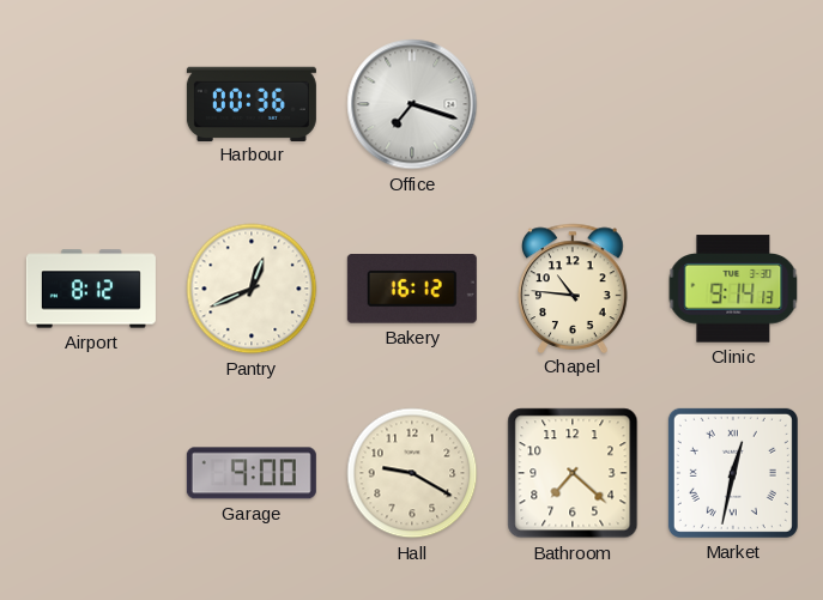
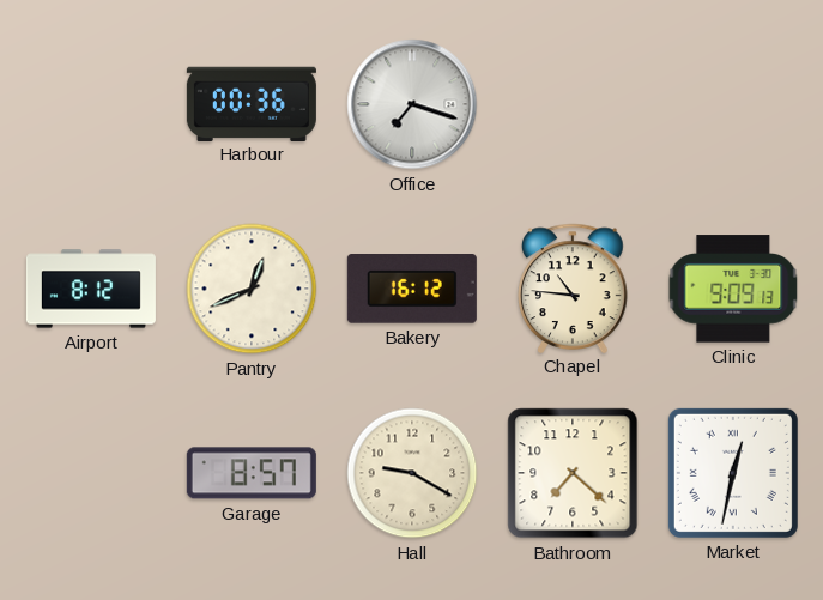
Clinic: 9:14 -> 9:09 (733, 289)
Garage: 9:00 -> 8:57 (252, 473)
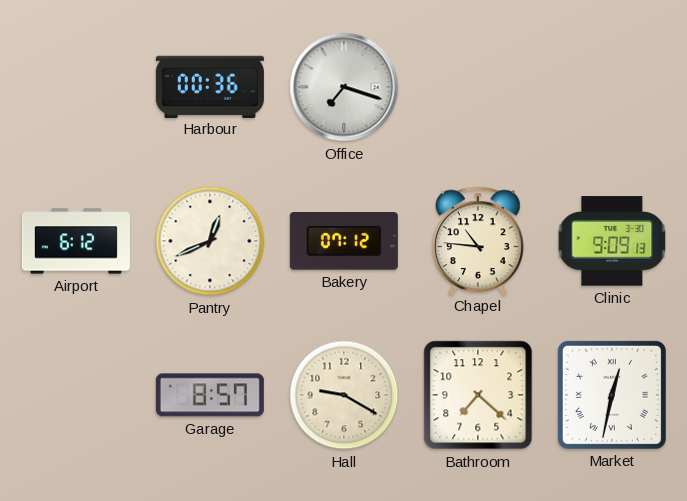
Airport: 8:12 -> 6:12 (76, 241)
Bakery: 16:12 -> 07:12 (344, 242)
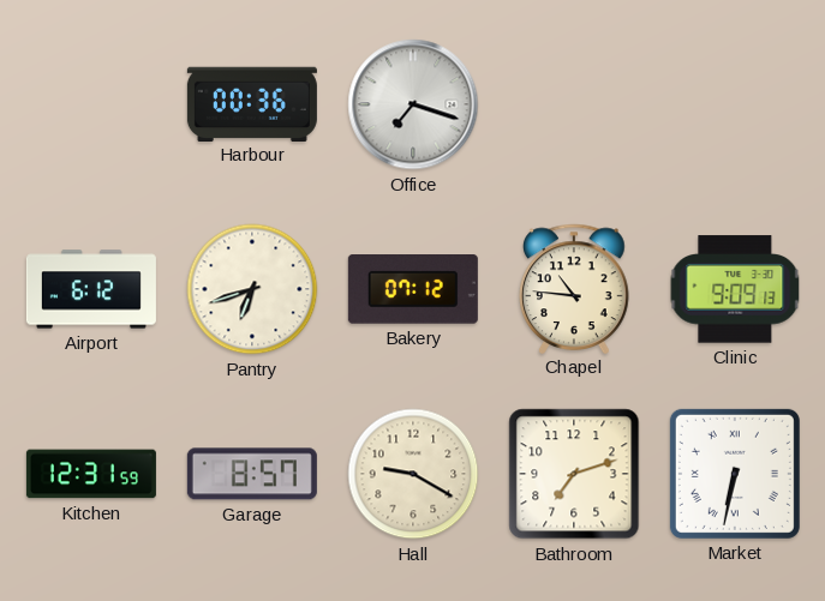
Pantry: 12:41 -> 6:42 (252, 289)
Kitchen: none -> 12:31 (91, 474)
Bathroom: 7:22 -> 7:12 (574, 474)
Market: 12:32 -> 6:32 (735, 474)
